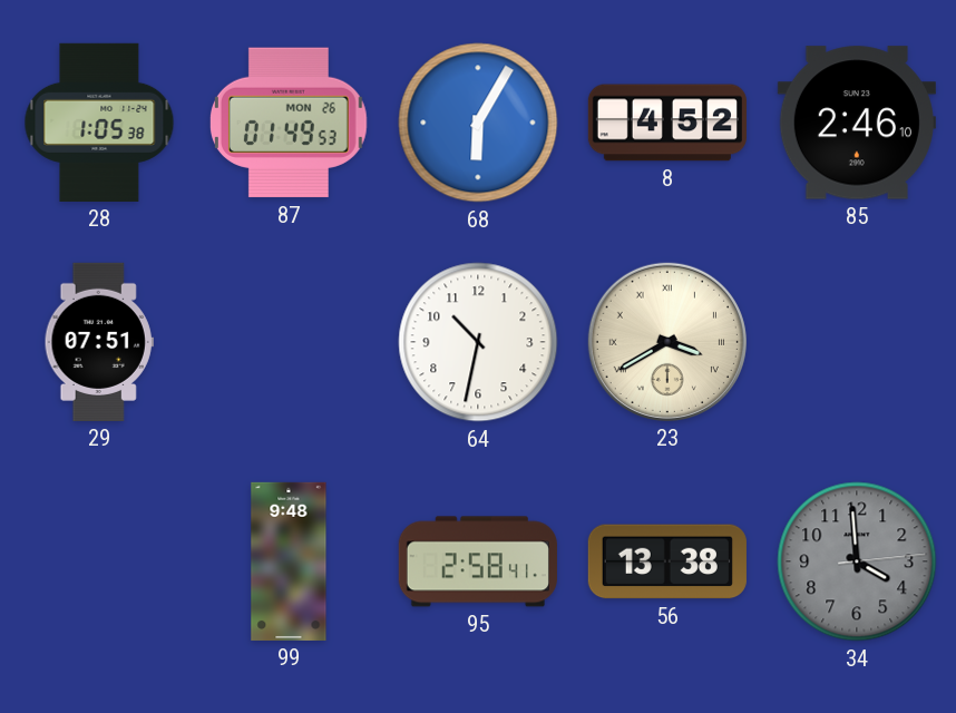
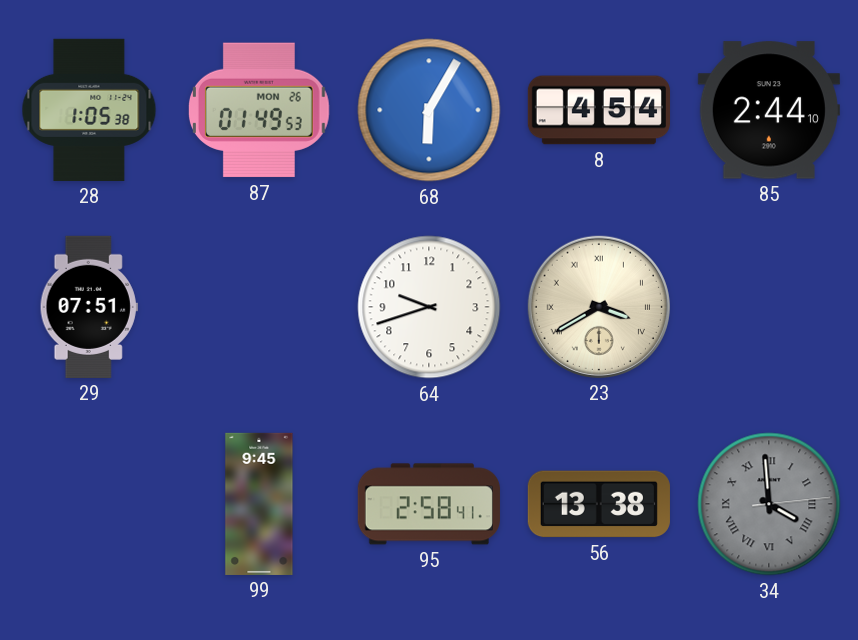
8: 4:52 -> 4:54 (599, 110)
85: 2:46 -> 2:44 (769, 110)
64: 10:32 -> 9:42 (429, 307)
99: 9:48 -> 9:45 (259, 504)
34 numerals: Arabic -> Roman (769, 504)
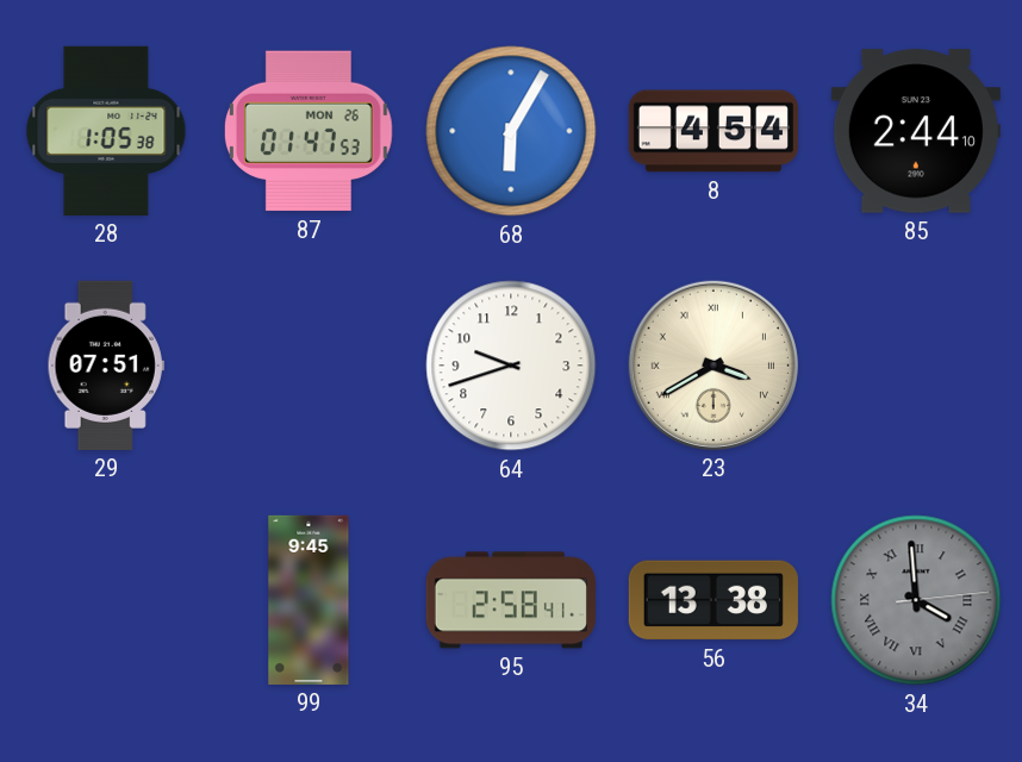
87: 01:49 -> 01:47 (309, 131)
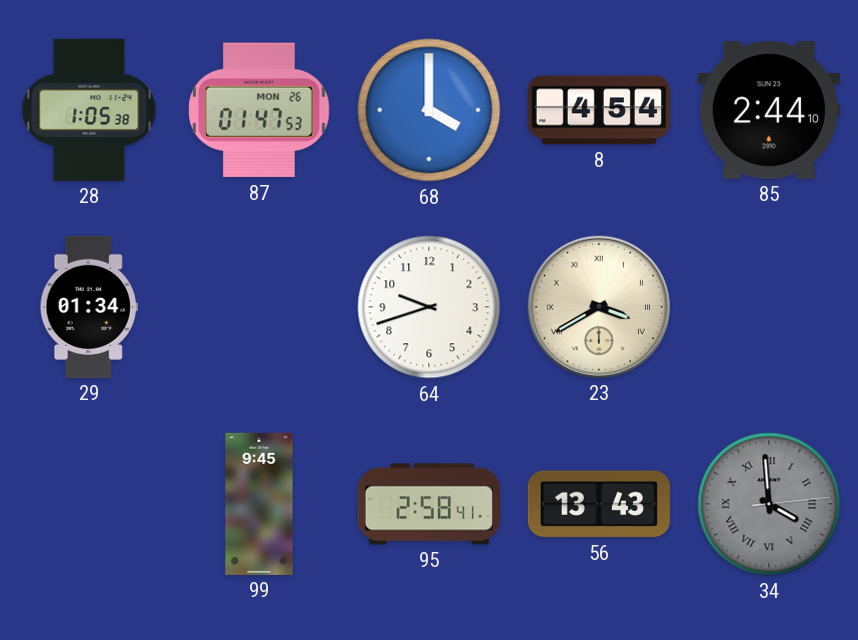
68: 6:05 -> 4:00 (429, 110)
29: 07:51 -> 01:34 (89, 307)
56: 13:38 -> 13:43 (599, 504)
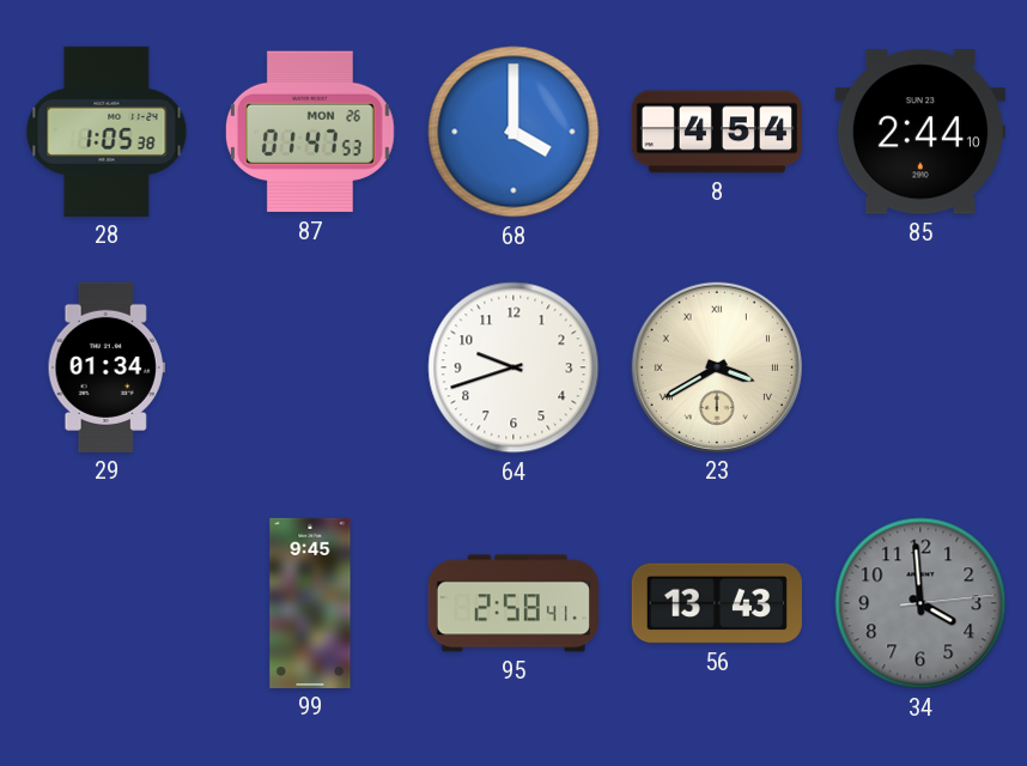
34 numerals: Roman -> Arabic (920, 603)
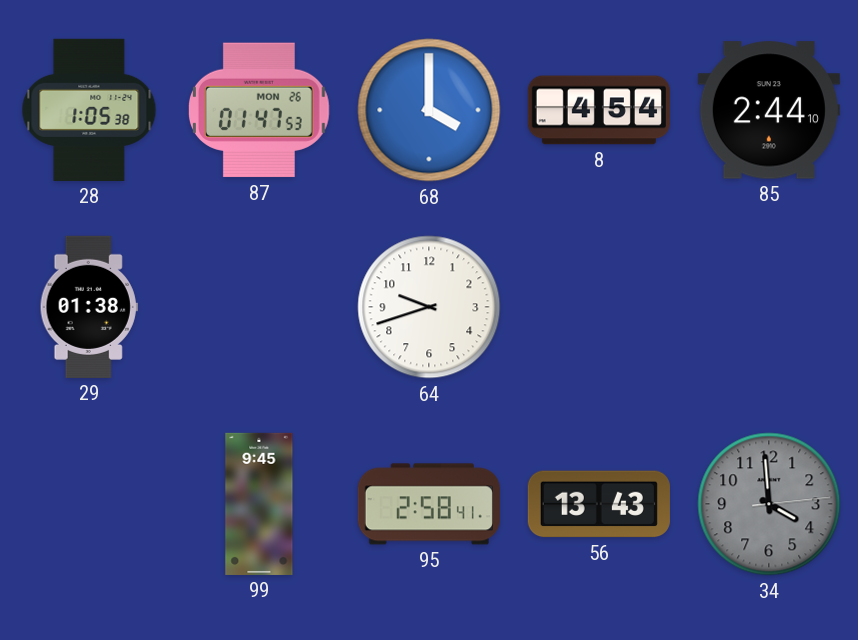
29: 01:34 -> 01:38 (89, 307)
23: 3:40 -> none (717, 367)
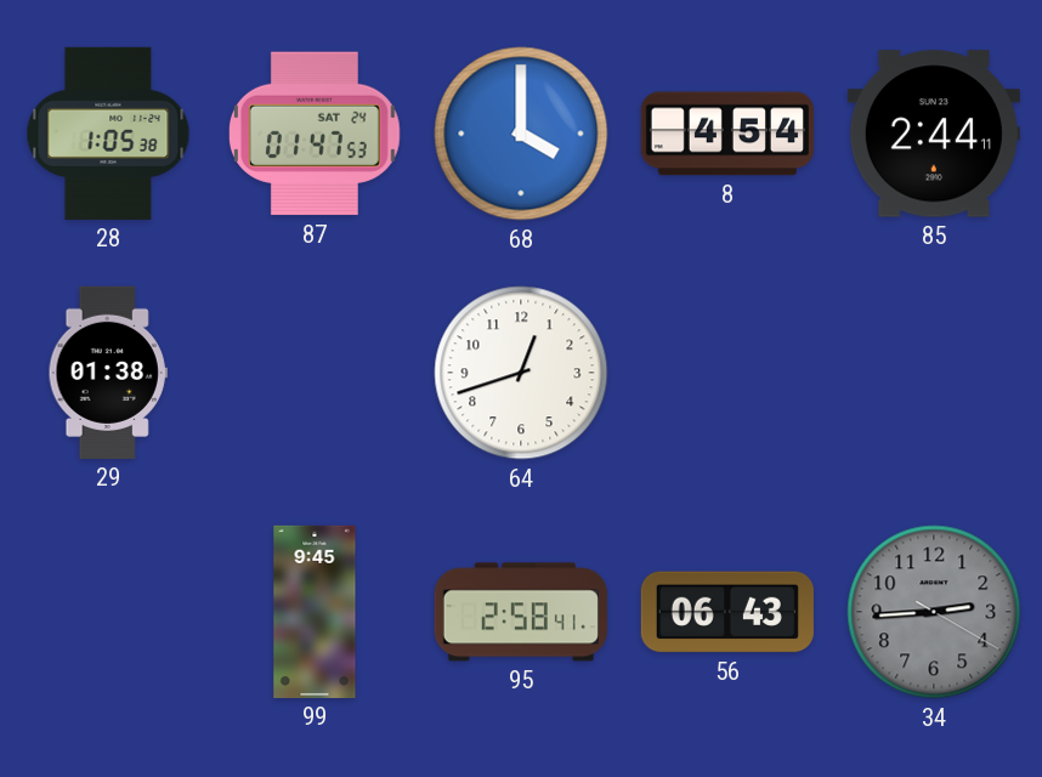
87 date: MON 26 -> SAT 24 (315, 134)
85: 2:44:10 -> 2:44:11 (934, 134)
64: 9:42 -> 12:42 (521, 373)
56: 13:43 -> 06:43 (727, 612)
34: 3:59 -> 2:44 (934, 612)
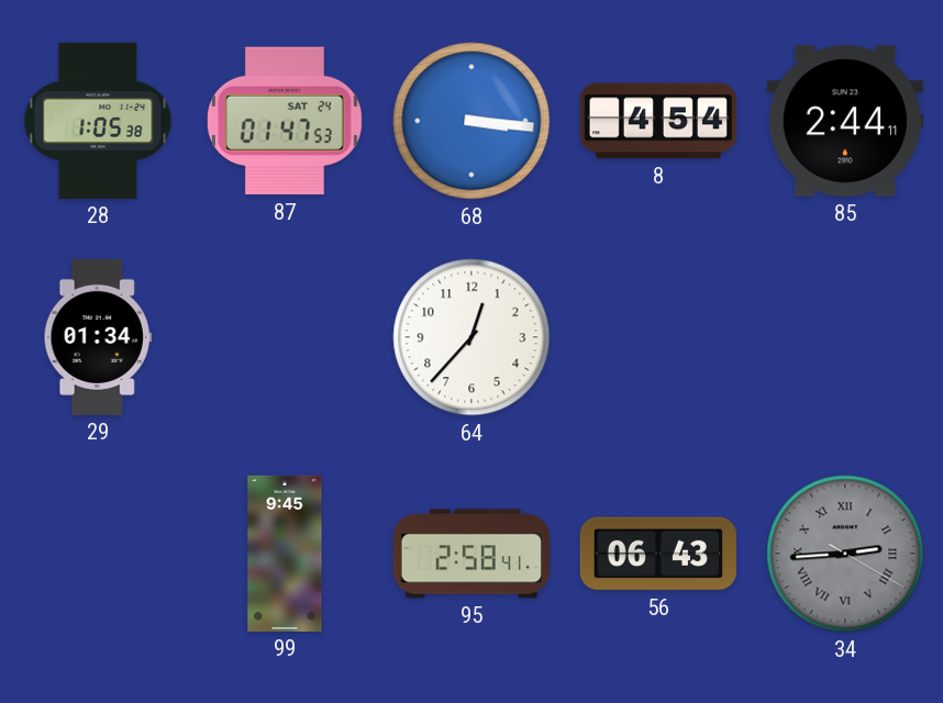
68: 4:00 -> 3:16 (471, 121)
29: 01:38 -> 01:34 (98, 337)
64: 12:42 -> 12:37 (471, 337)
34 numerals: Arabic -> Roman (845, 554)
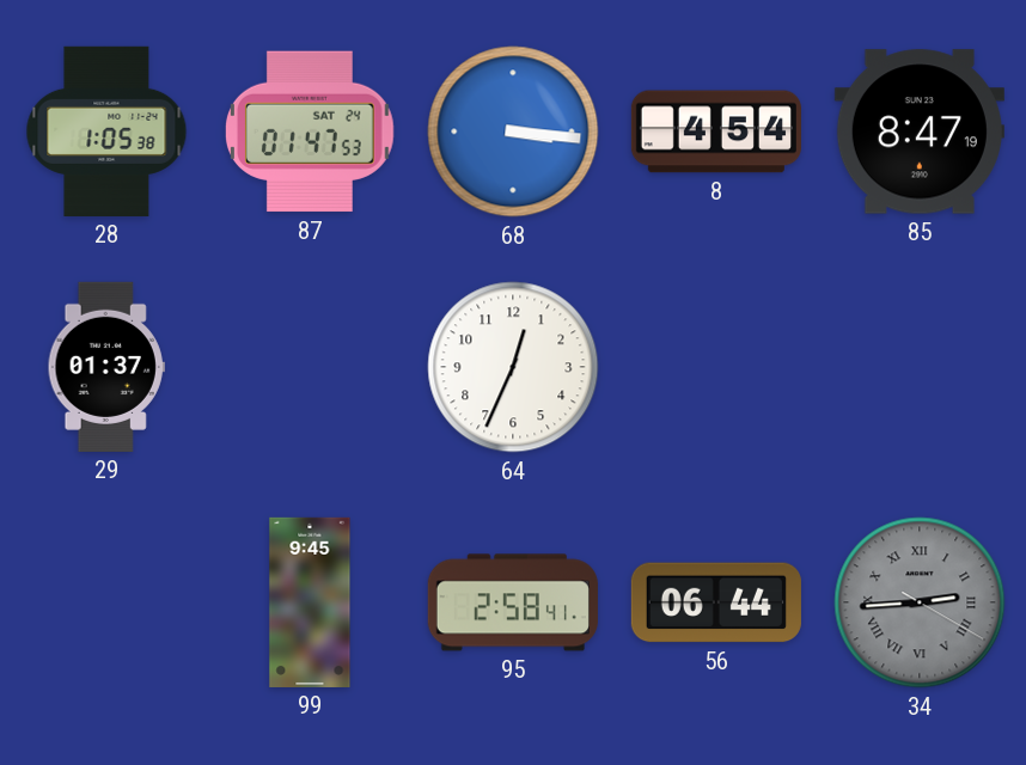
85: 2:44 -> 8:47 (920, 131)
29: 01:34 -> 01:37 (106, 367)
64: 12:37 -> 12:34 (513, 367)
56: 06:43 -> 06:44 (716, 602)
